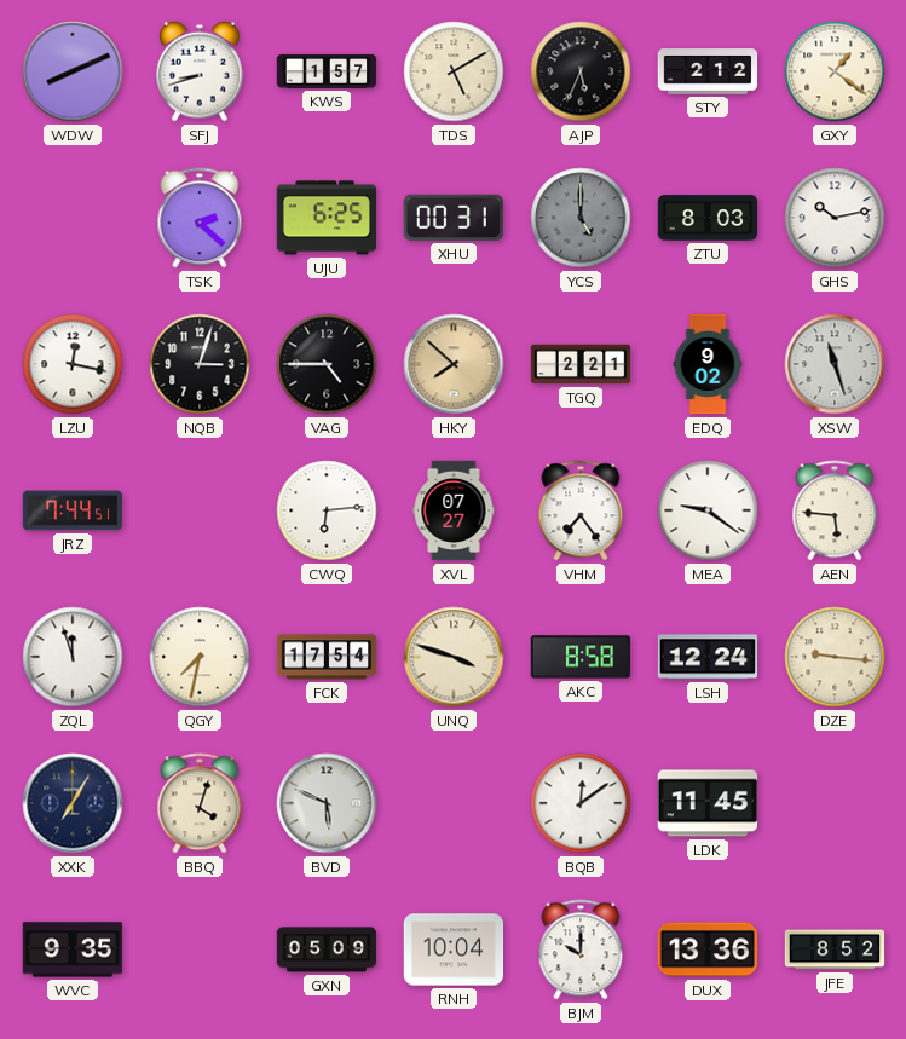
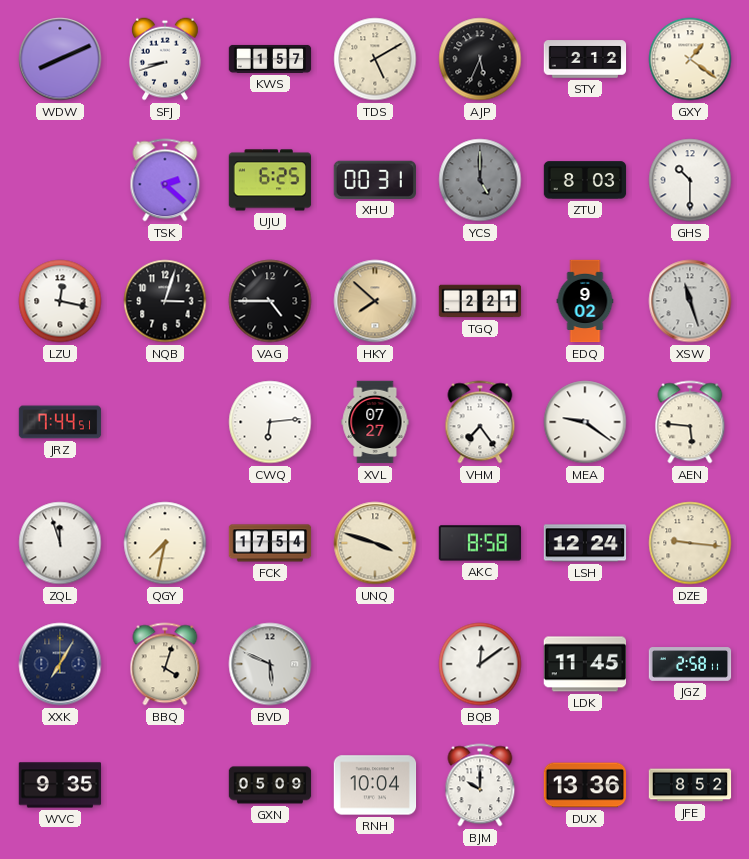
GHS: 10:13 -> 10:30 (690, 180)
JGZ: none -> 2:58 (690, 664)
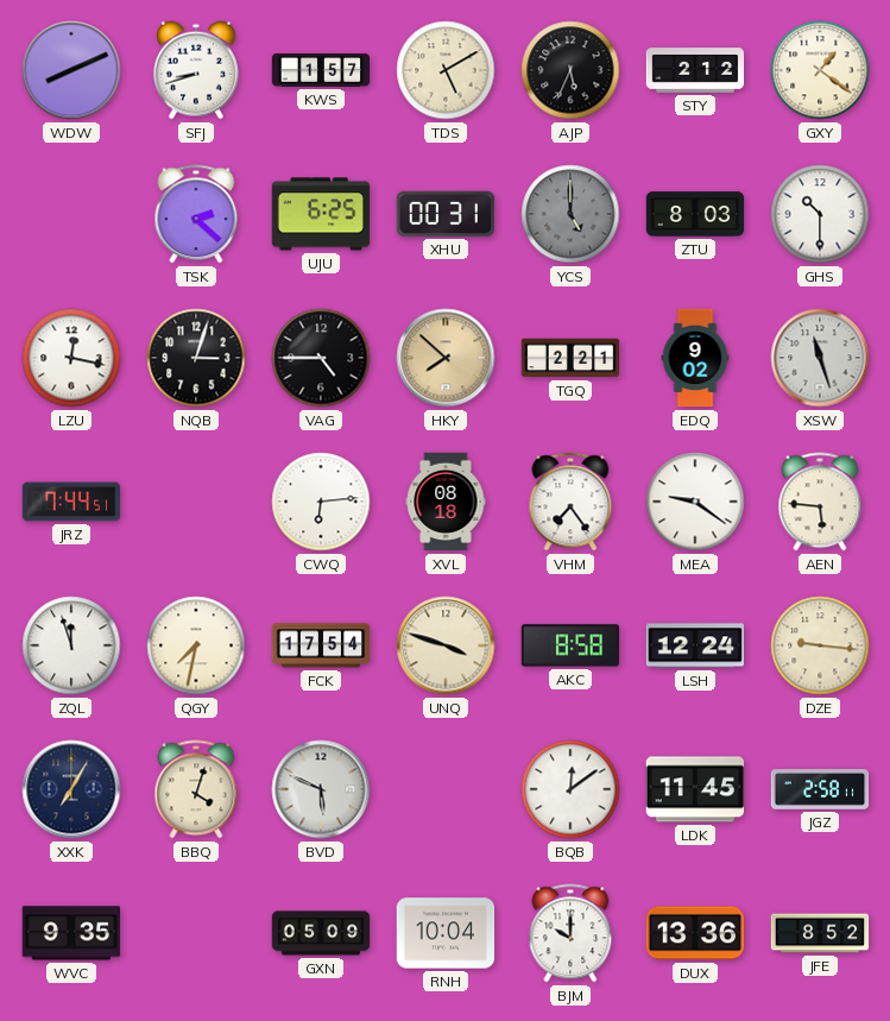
XVL: 07:27 -> 08:18 (446, 502)
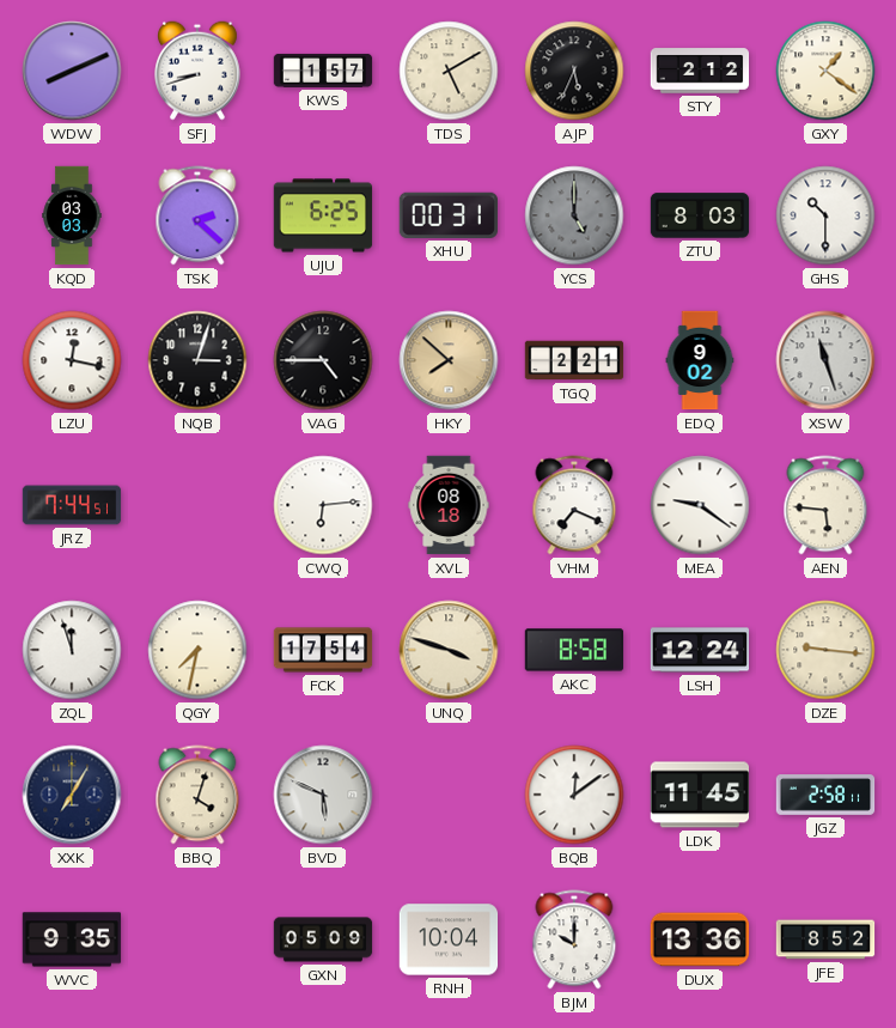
KQD: none -> 03:03 (72, 215)
VHM: 7:24 -> 7:19 (574, 505)
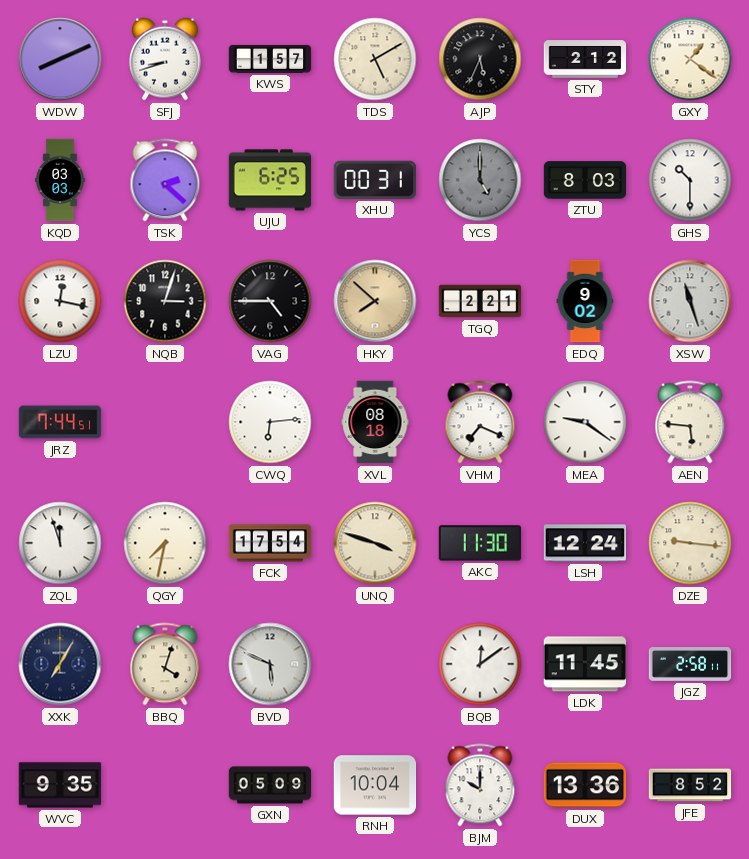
AKC: 8:58 -> 11:30 (480, 543)
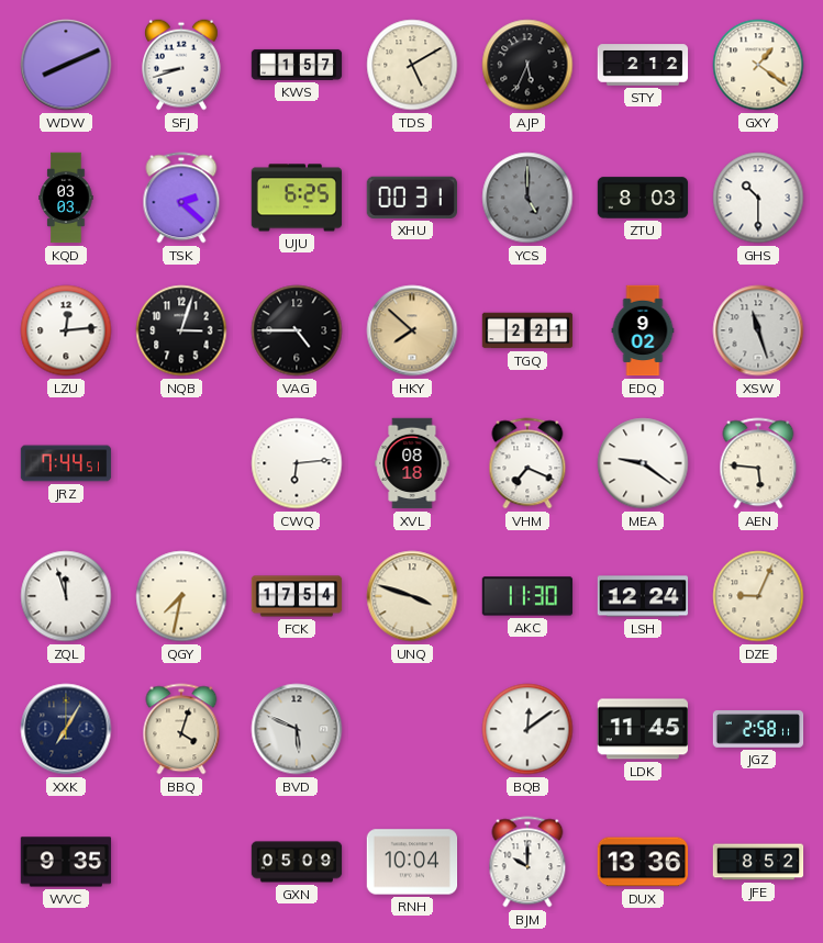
LZU: 12:17 -> 12:14 (66, 330)
DZE: 9:16 -> 9:04 (758, 596)
